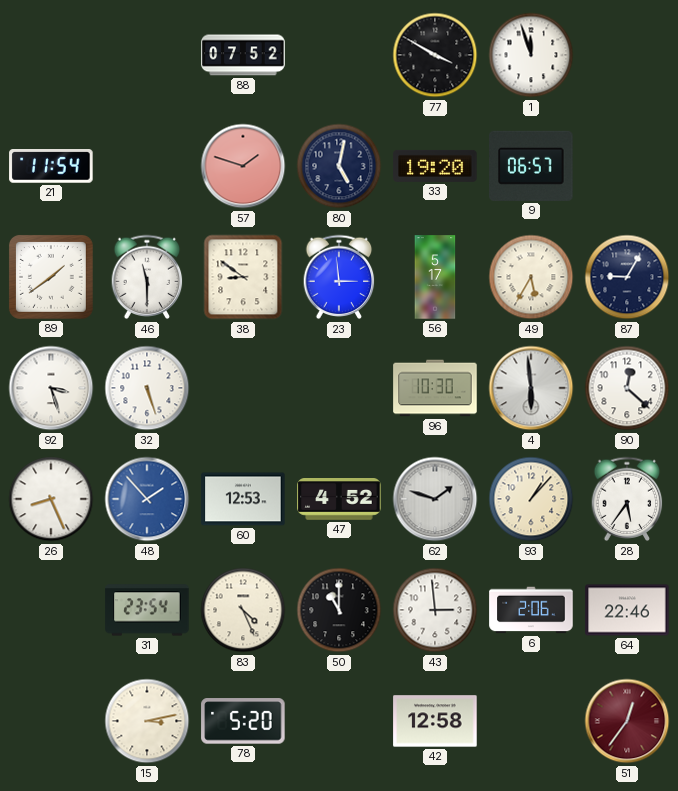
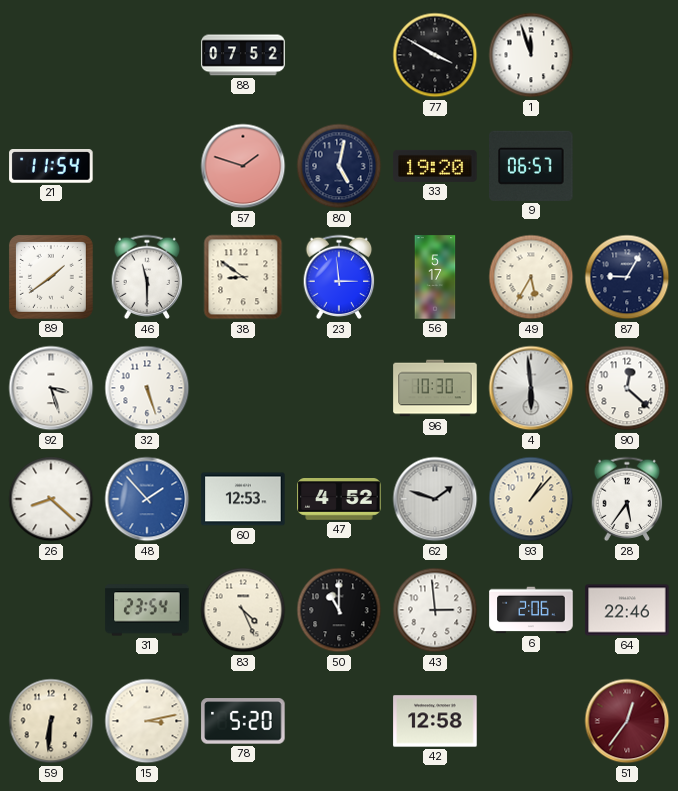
26: 8:26 -> 8:22 (51, 499)
59: none -> 6:31 (51, 721)
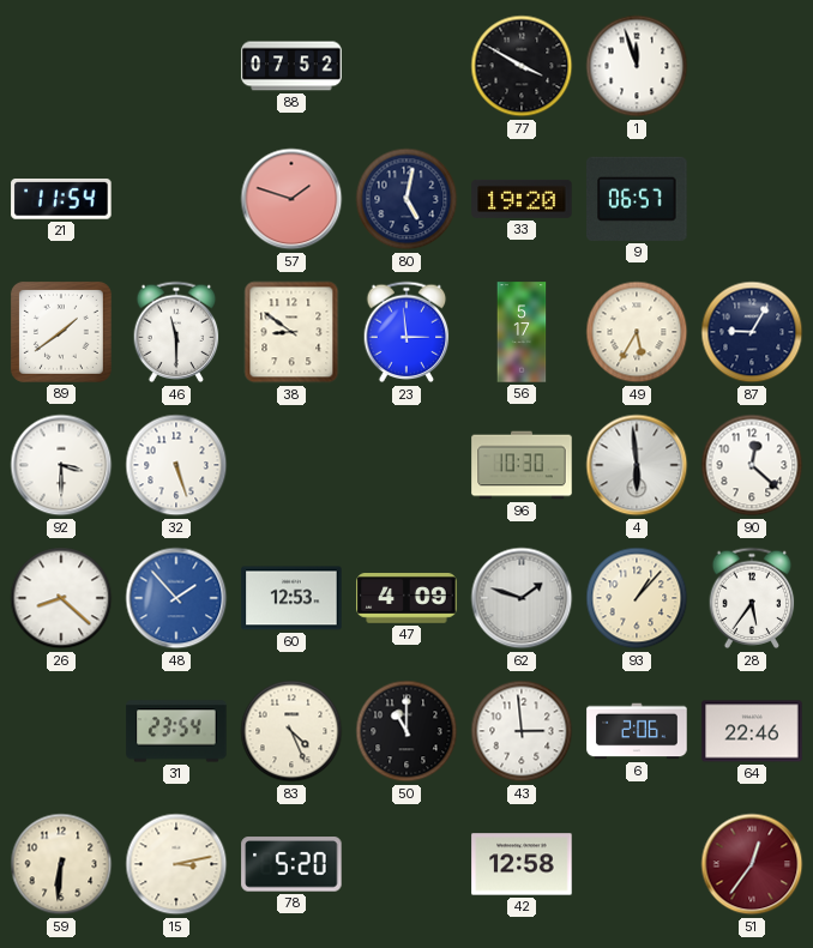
92: 3:27 -> 3:30 (61, 465)
47: 4:52 -> 4:09 (406, 599)
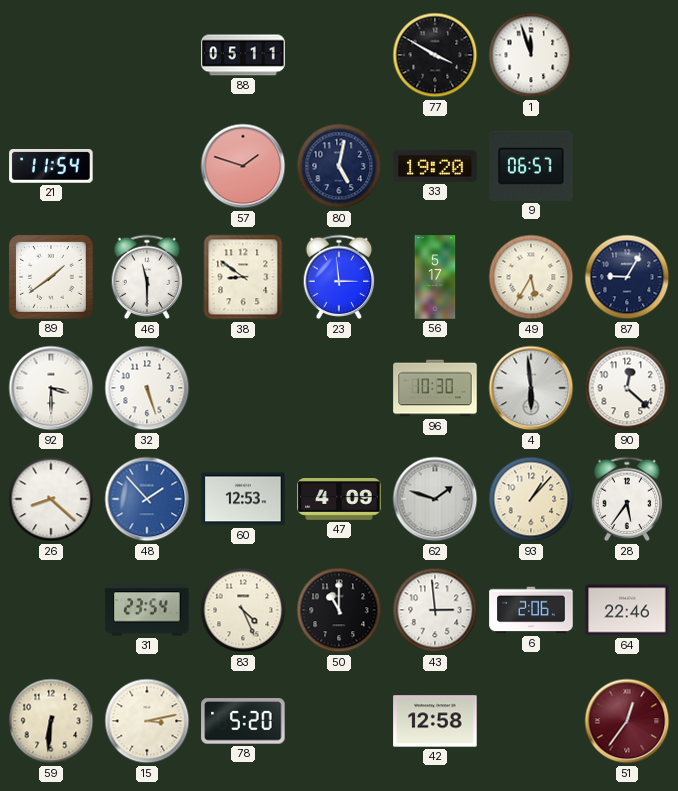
88: 07:52 -> 05:11 (243, 55)
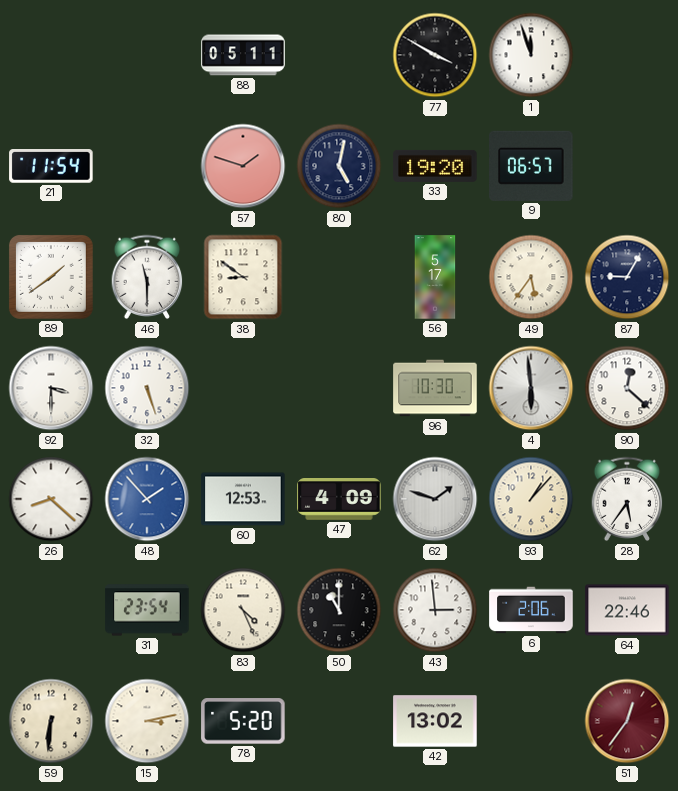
23: 2:59 -> none (339, 277)
49: 5:35 -> 5:36 (531, 277)
42: 12:58 -> 13:02 (435, 721)
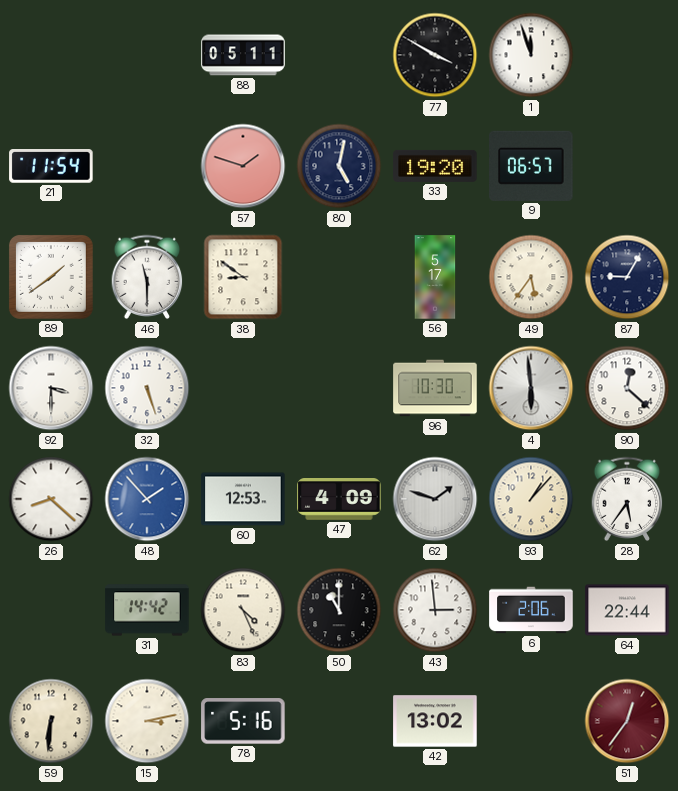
31: 23:54 -> 14:42 (147, 610)
64: 22:46 -> 22:44 (627, 610)
78: 5:20 -> 5:16 (243, 721)
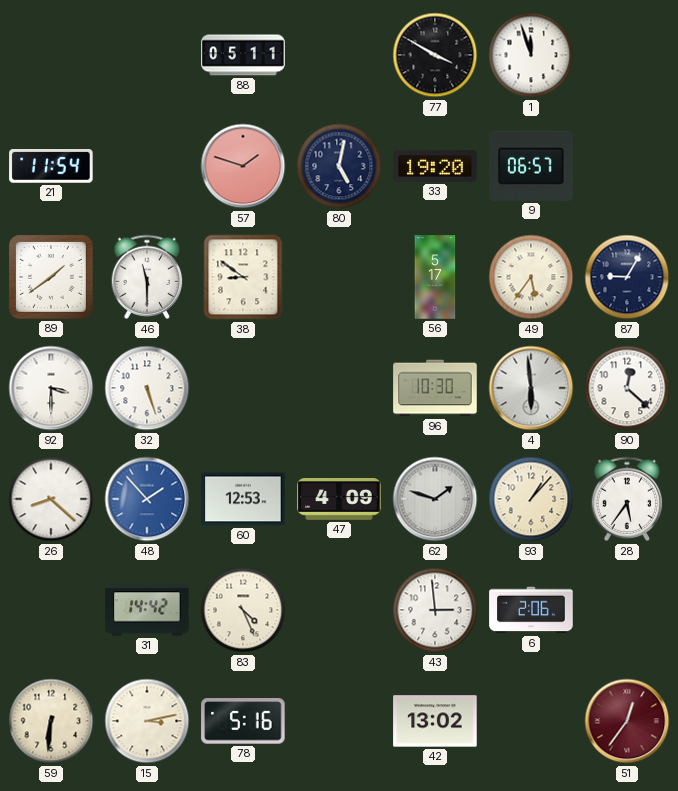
50: 11:00 -> none (339, 610)
64: 22:44 -> none (627, 610)
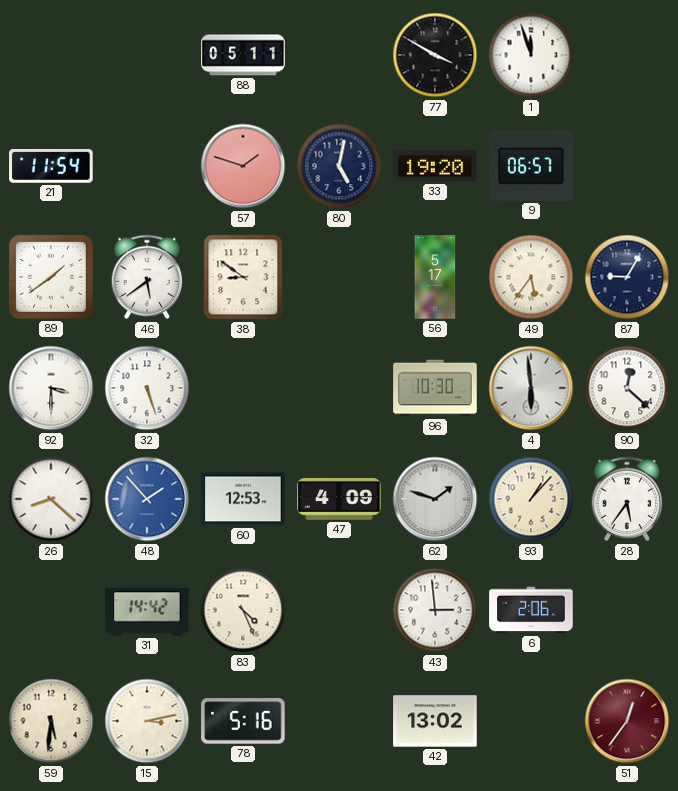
46: 11:30 -> 5:39 (147, 277)
59: 6:31 -> 5:31 (51, 721)
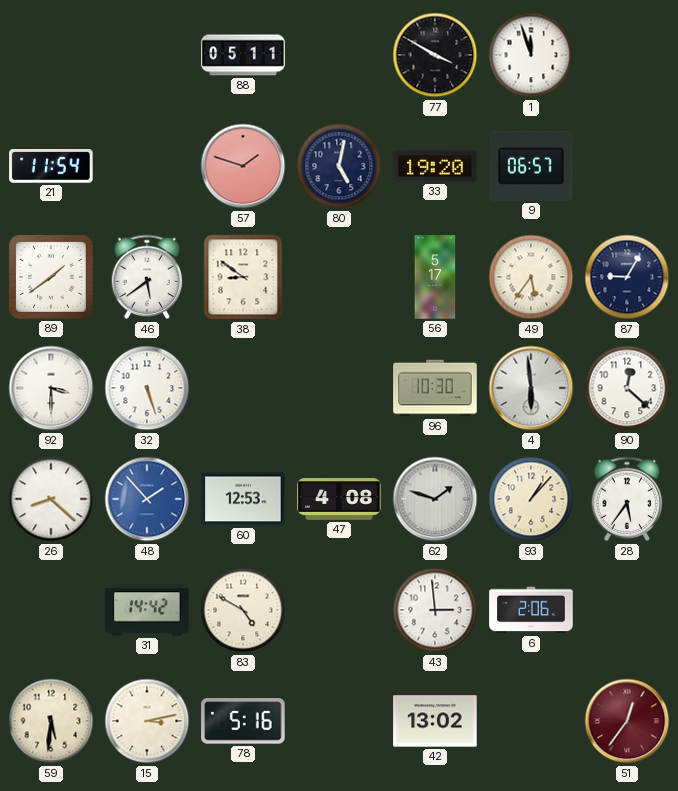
47: 4:09 -> 4:08 (339, 500)
83: 4:26 -> 4:50 (243, 610)
